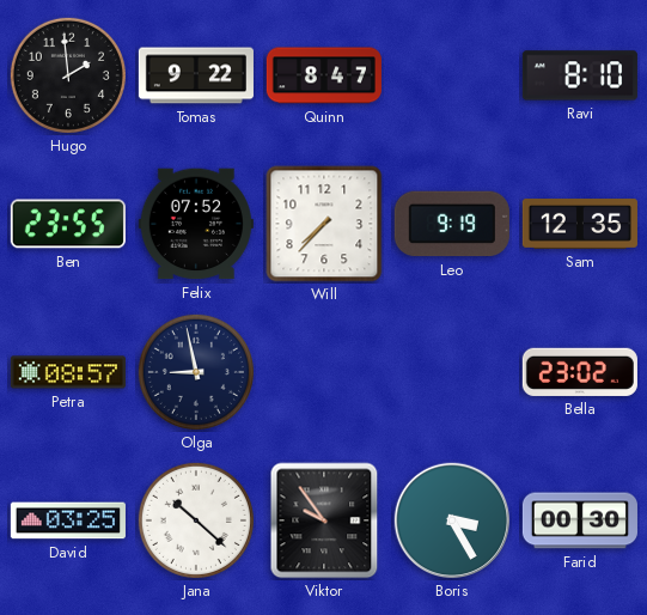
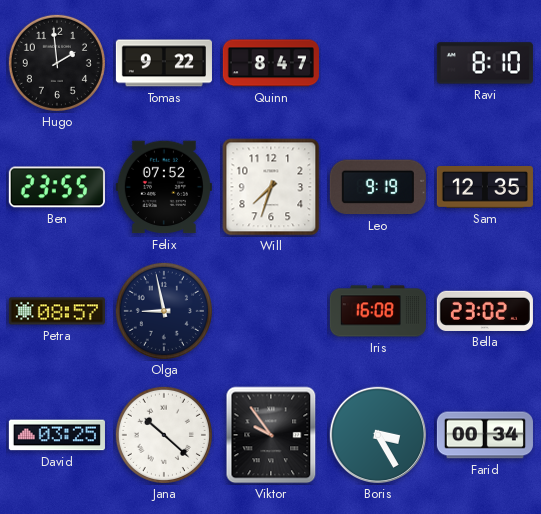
Will: 7:37 -> 7:33 (271, 187)
Iris: none -> 16:08 (378, 311)
Farid: 00:30 -> 00:34 (485, 435)
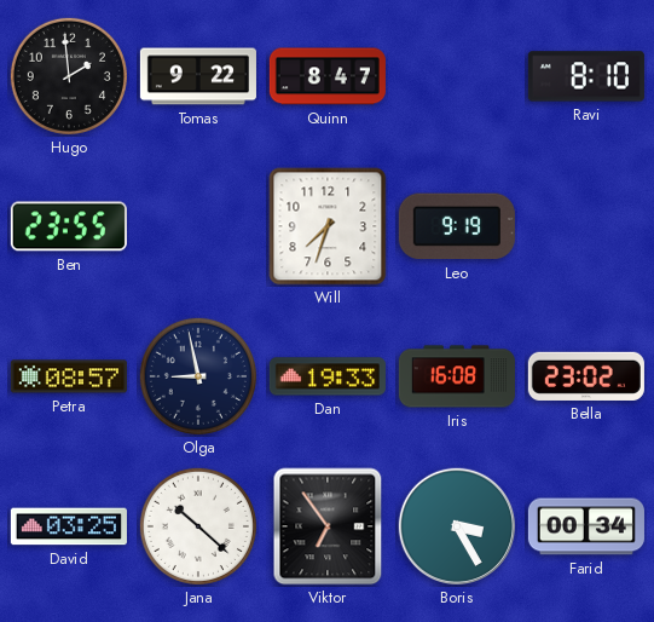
Felix: 07:52 -> none (164, 187)
Sam: 12:35 -> none (485, 188)
Dan: none -> 19:33 (328, 376)
Viktor: 9:54 -> 6:54 (328, 526)
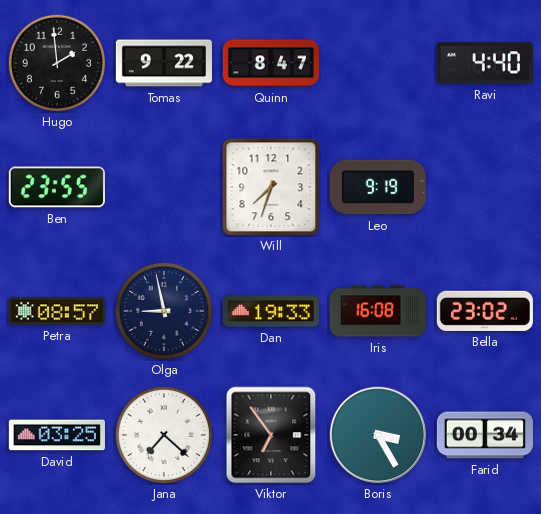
Ravi: 8:10 -> 4:40 (485, 63)
Jana: 10:22 -> 7:22 (164, 435)
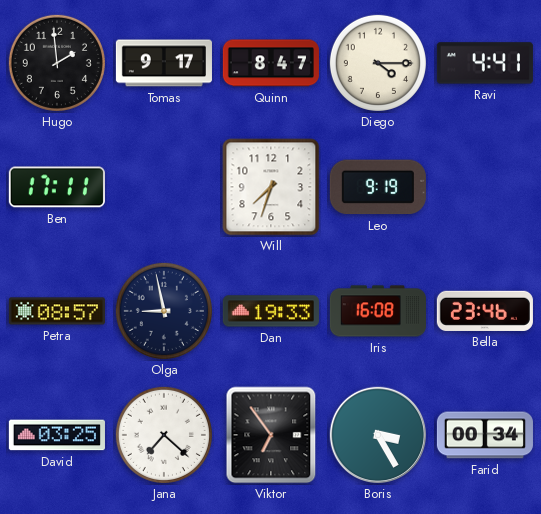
Tomas: 9:22 -> 9:17 (164, 63)
Diego: none -> 4:15 (378, 63)
Ravi: 4:40 -> 4:41 (485, 63)
Ben: 23:55 -> 17:11 (57, 187)
Bella: 23:02 -> 23:46 (485, 311)
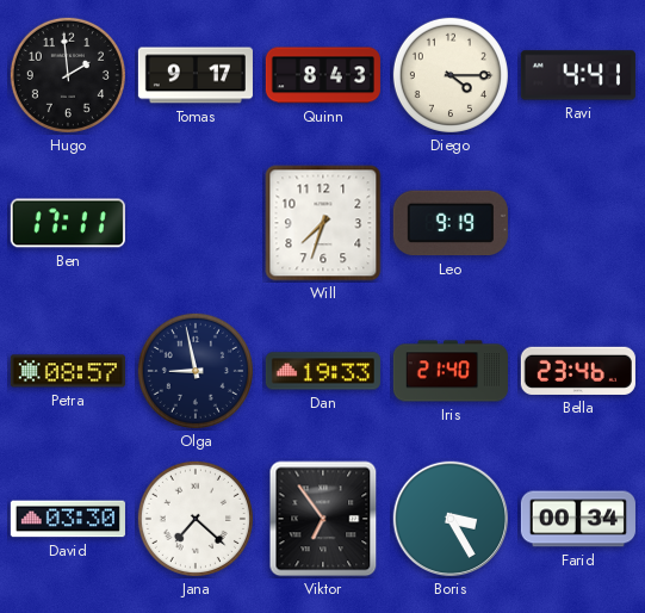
Quinn: 8:47 -> 8:43 (323, 75)
Iris: 16:08 -> 21:40 (451, 371)
David: 03:25 -> 03:30 (68, 519)
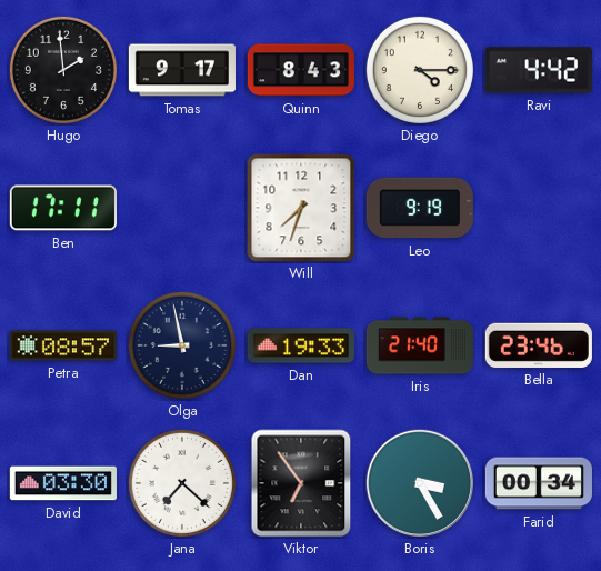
Ravi: 4:41 -> 4:42 (539, 70)
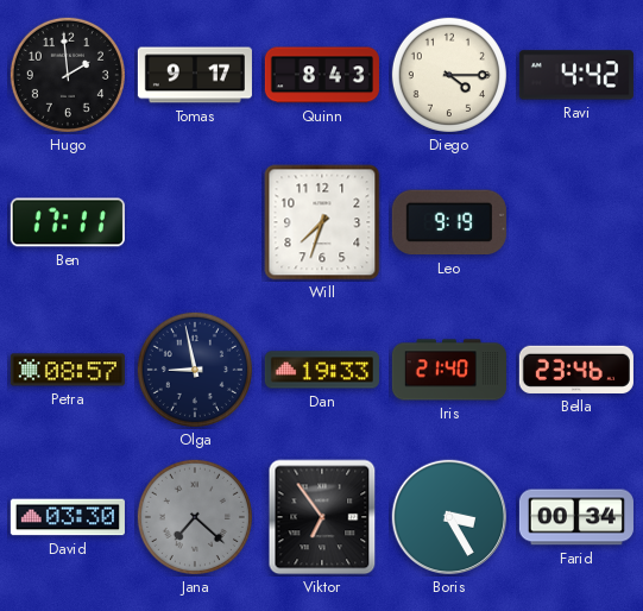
Jana dial: white -> grey (195, 517)
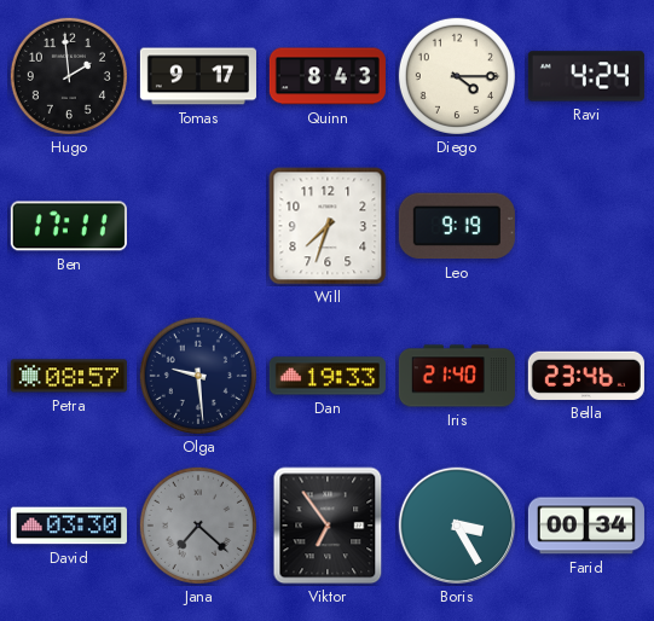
Ravi: 4:42 -> 4:24 (586, 76)
Olga: 8:58 -> 9:29 (198, 376)
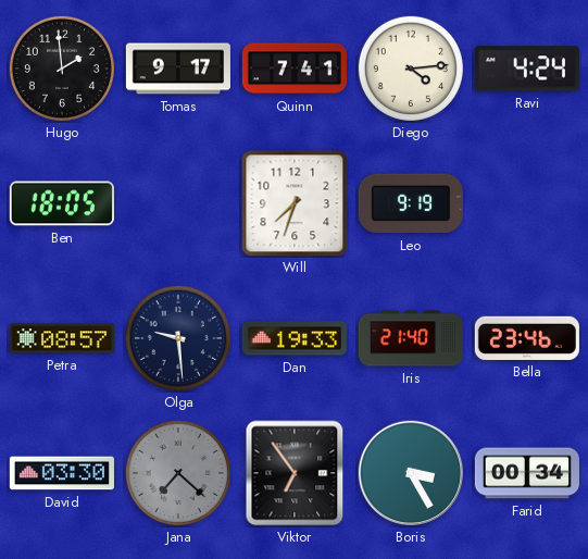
Quinn: 8:43 -> 7:41 (295, 69)
Diego: 4:15 -> 4:14 (411, 69)
Ben: 17:11 -> 18:05 (62, 203)
